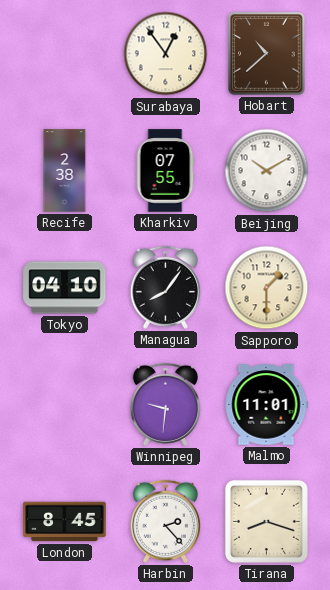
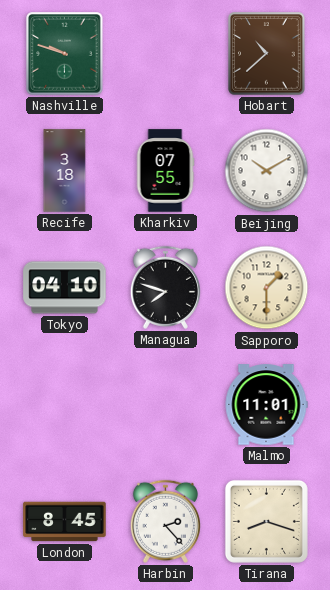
Nashville: none -> 9:48 (65, 54)
Surabaya: 12:54 -> none (166, 54)
Recife: 2:38 -> 3:18 (65, 171)
Managua: 8:06 -> 7:48 (165, 287)
Winnipeg: 9:31 -> none (165, 404)
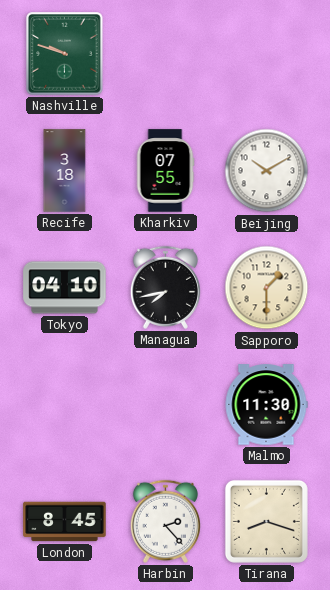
Hobart: 10:38 -> none (267, 54)
Managua: 7:48 -> 7:43 (165, 287)
Malmo: 11:01 -> 11:30 (266, 405)
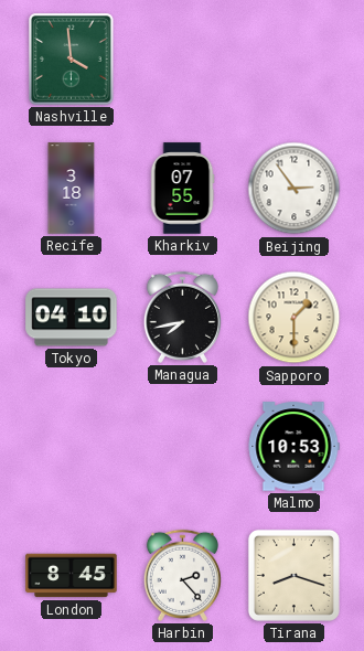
Nashville: 9:48 -> 3:59 (72, 60)
Beijing: 10:10 -> 2:54 (295, 189)
Malmo: 11:30 -> 10:53 (293, 447)
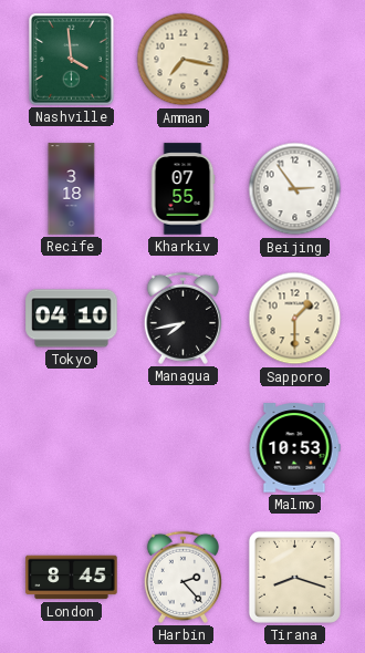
Amman: none -> 7:17 (184, 60)
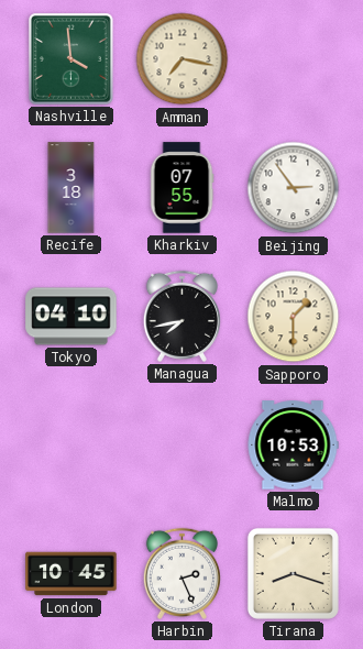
London: 8:45 -> 10:45 (71, 574)
Harbin: 2:23 -> 2:26 (182, 573)
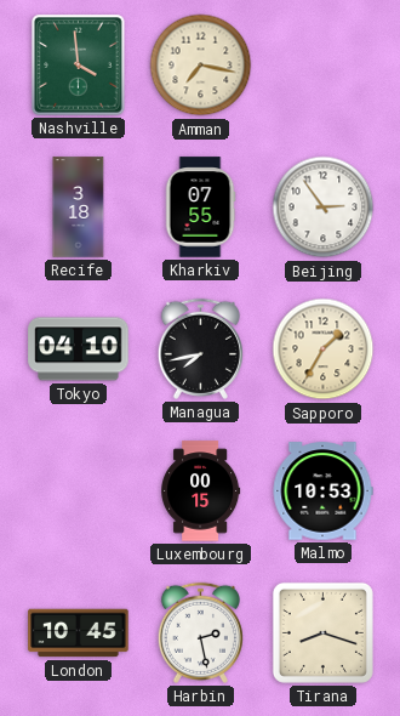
Sapporo: 1:30 -> 1:35 (324, 350)
Luxembourg: none -> 00:15 (201, 491)
Harbin: 2:26 -> 2:28 (200, 632)
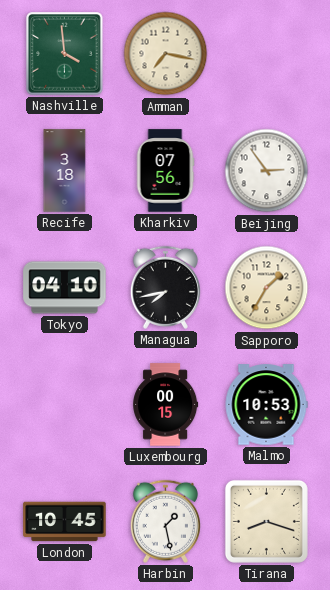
Kharkiv: 07:55 -> 07:56 (165, 171)
Harbin: 2:28 -> 1:28 (165, 521)
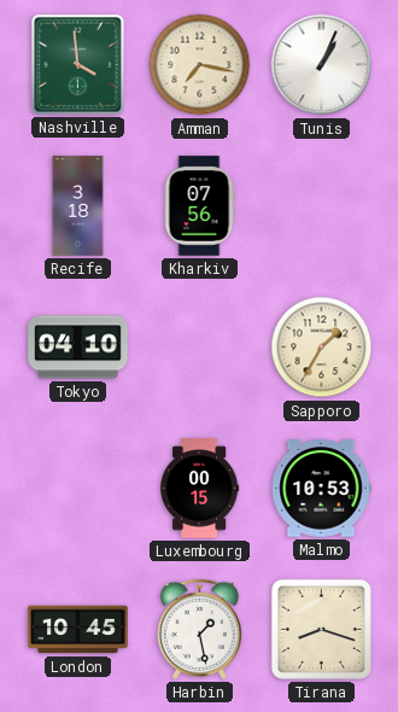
Tunis: none -> 1:04 (322, 65)
Beijing: 2:54 -> none (267, 171)
Managua: 7:43 -> none (165, 287)
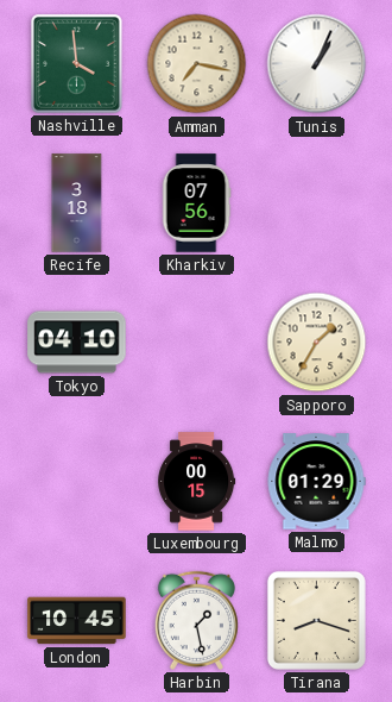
Malmo: 10:53 -> 01:29 (316, 482)
